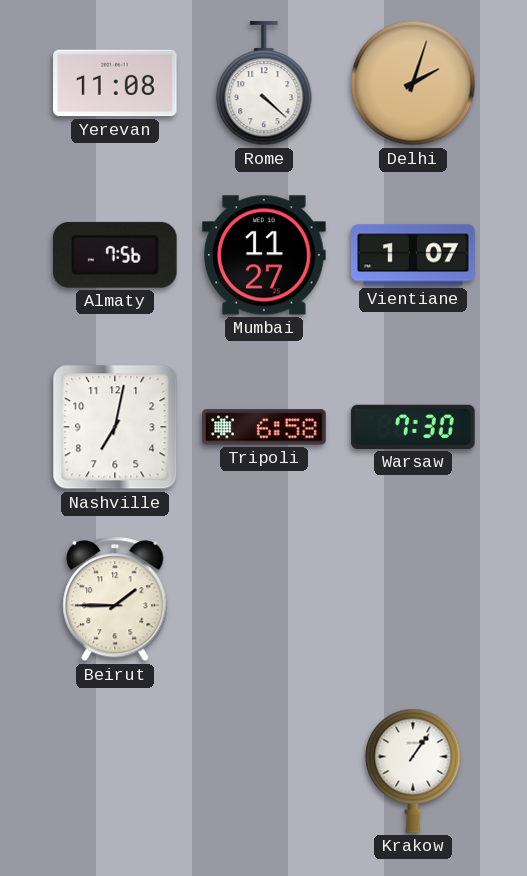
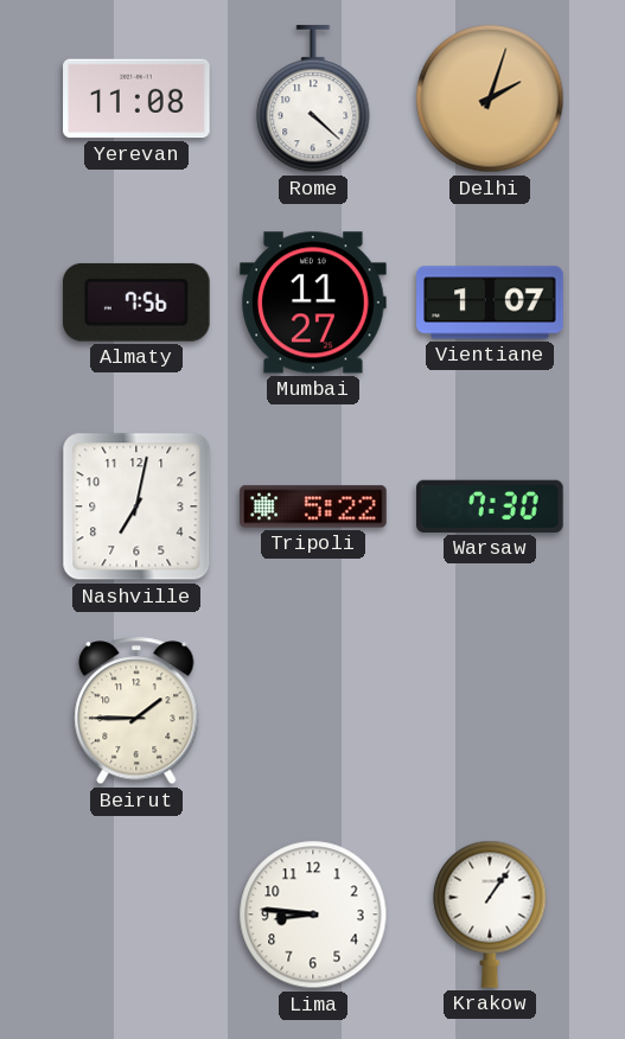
Tripoli: 6:58 -> 5:22 (313, 506)
Lima: none -> 8:46 (313, 914)
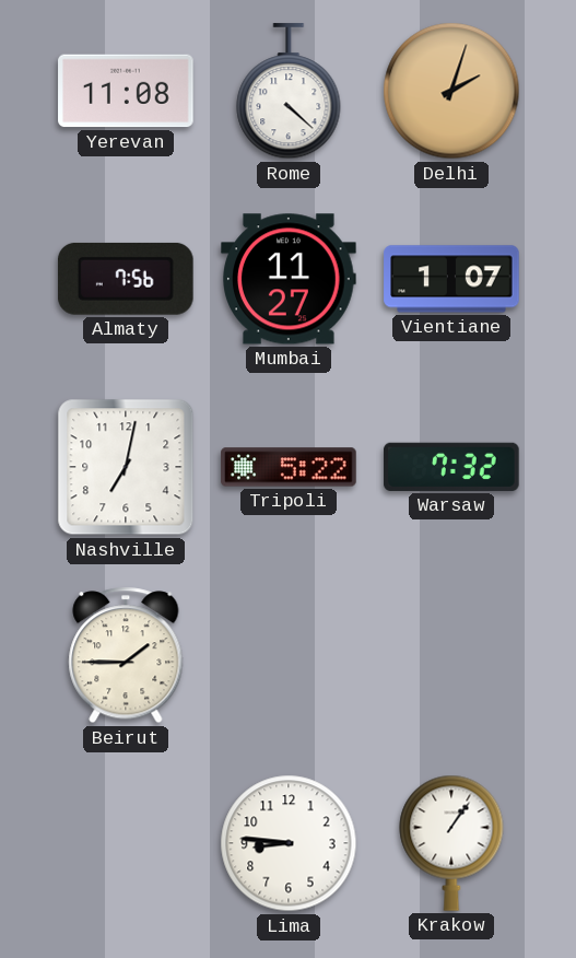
Warsaw: 7:30 -> 7:32 (451, 467)
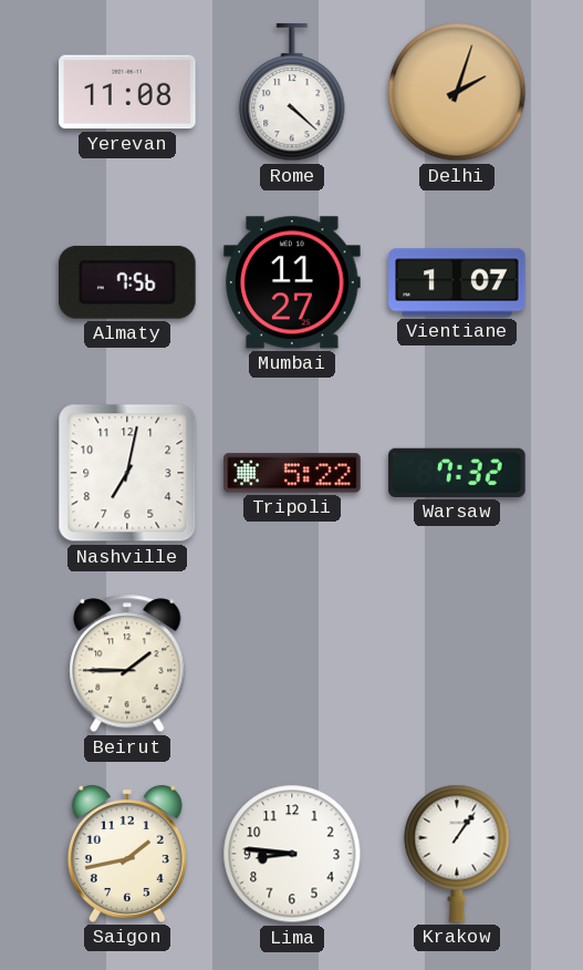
Saigon: none -> 1:43 (127, 854)
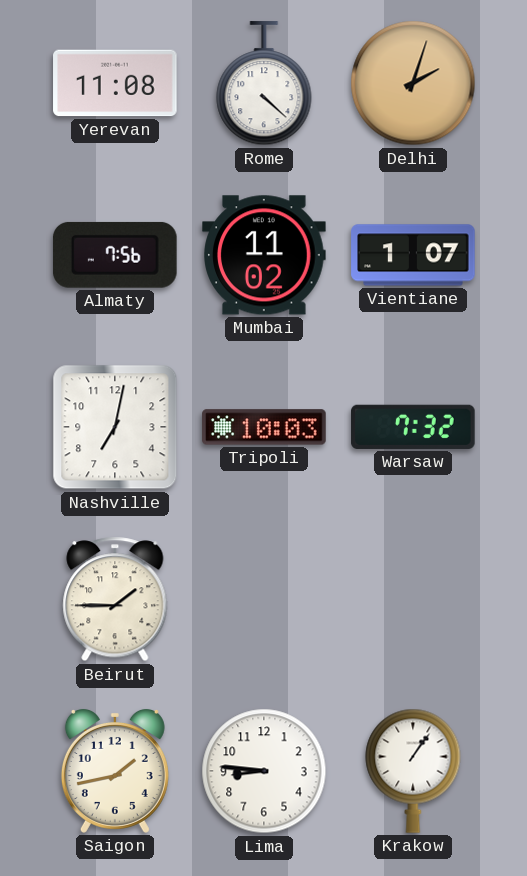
Mumbai: 11:27 -> 11:02 (264, 255)
Tripoli: 5:22 -> 10:03 (264, 427)
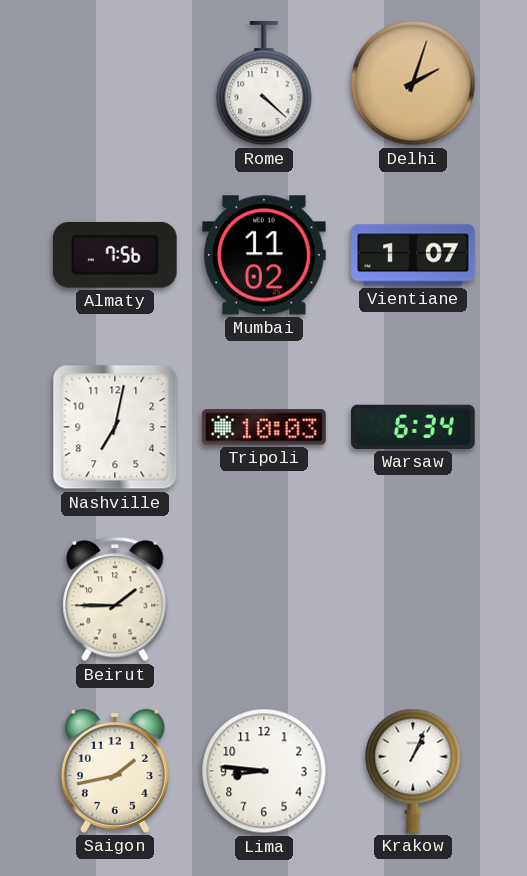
Yerevan: 11:08 -> none (115, 83)
Warsaw: 7:32 -> 6:34 (413, 427)
Krakow: 1:06 -> 1:04 (413, 771)
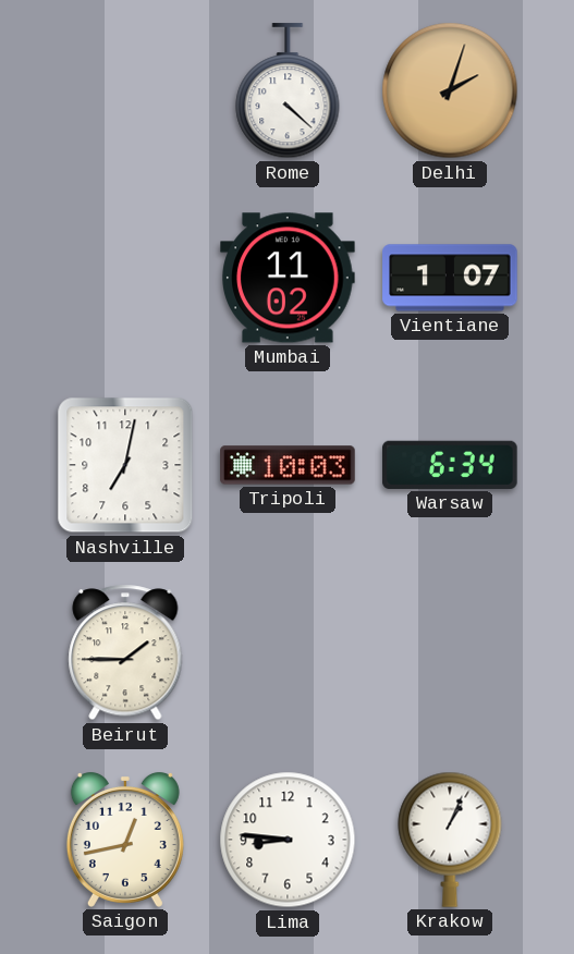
Almaty: 7:56 -> none (115, 255)
Saigon: 1:43 -> 12:43 (125, 840)
